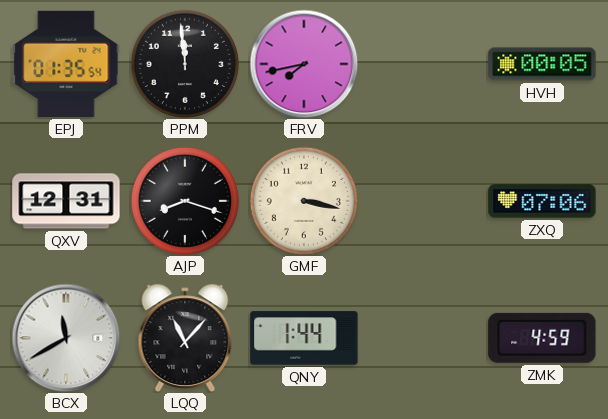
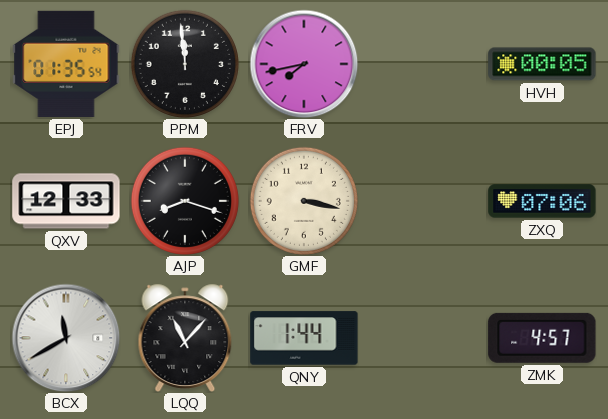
QXV: 12:31 -> 12:33 (66, 201)
ZMK: 4:59 -> 4:57 (542, 338)
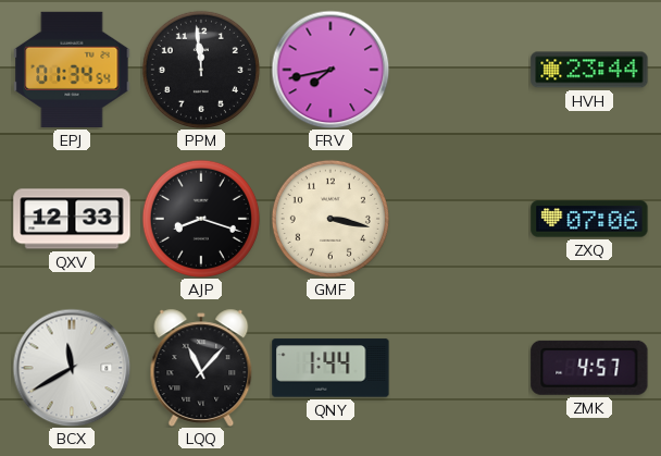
EPJ: 01:35 -> 01:34 (72, 70)
HVH: 00:05 -> 23:44 (589, 70)
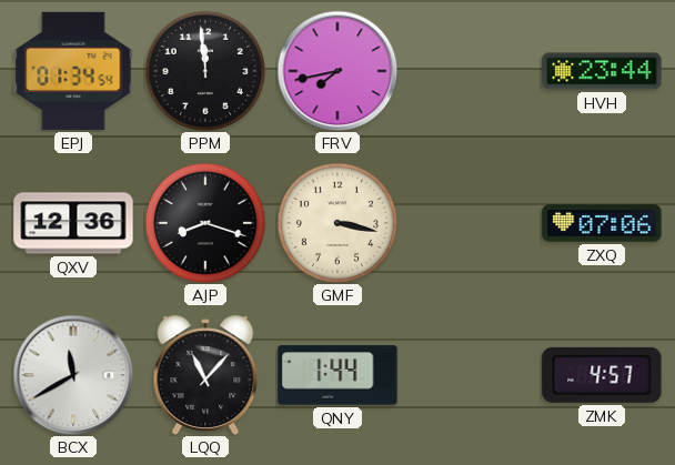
QXV: 12:33 -> 12:36 (73, 223)
